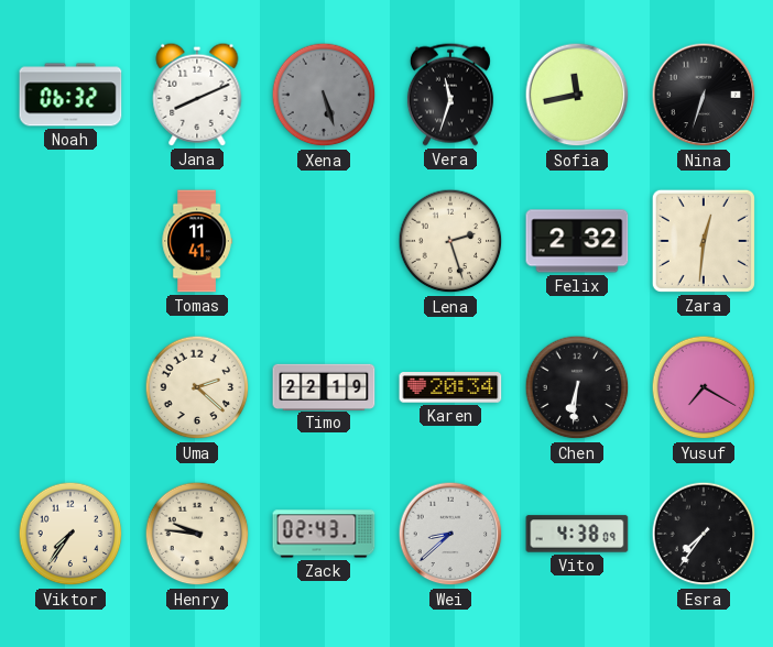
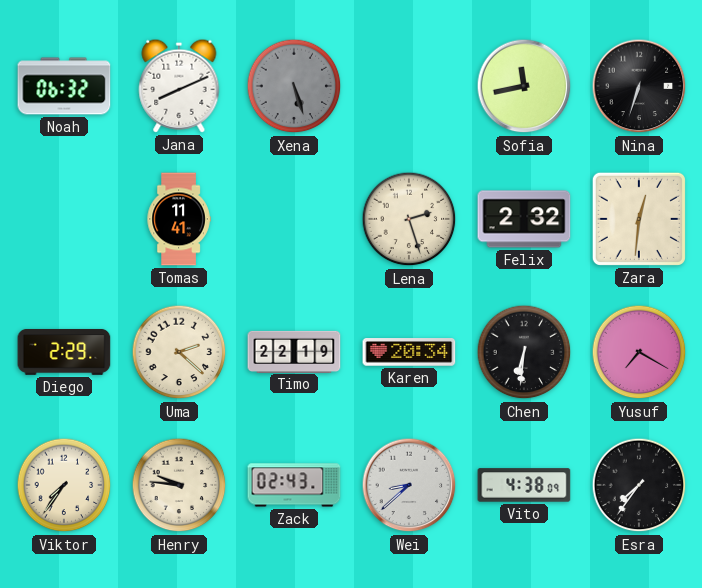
Vera: 11:33 -> none (450, 95)
Diego: none -> 2:29 (64, 352)
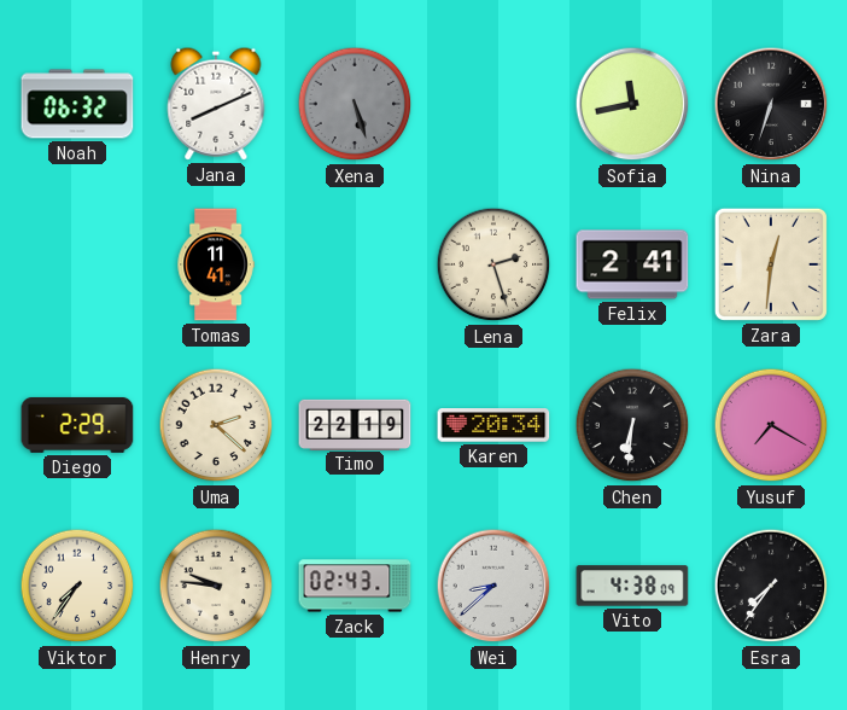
Felix: 2:32 -> 2:41 (632, 264)
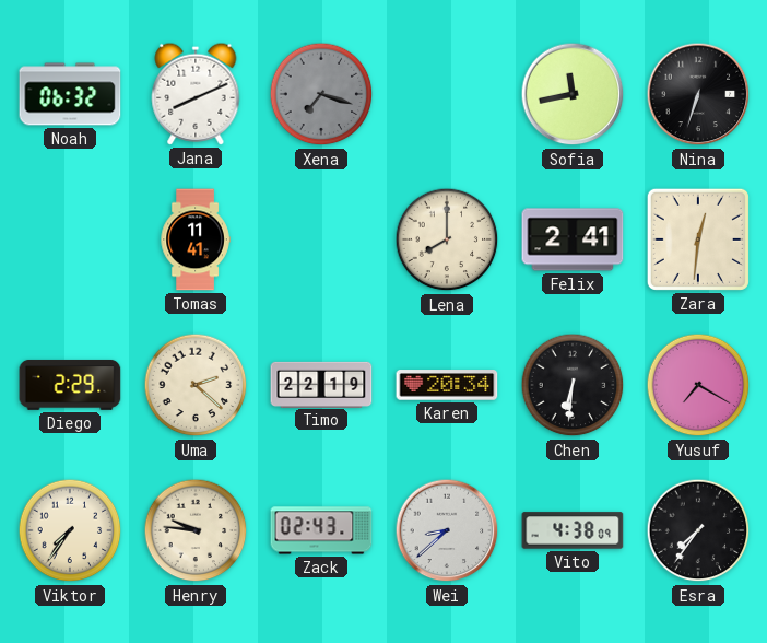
Xena: 5:27 -> 7:18 (321, 94)
Lena: 2:27 -> 8:00 (447, 239)
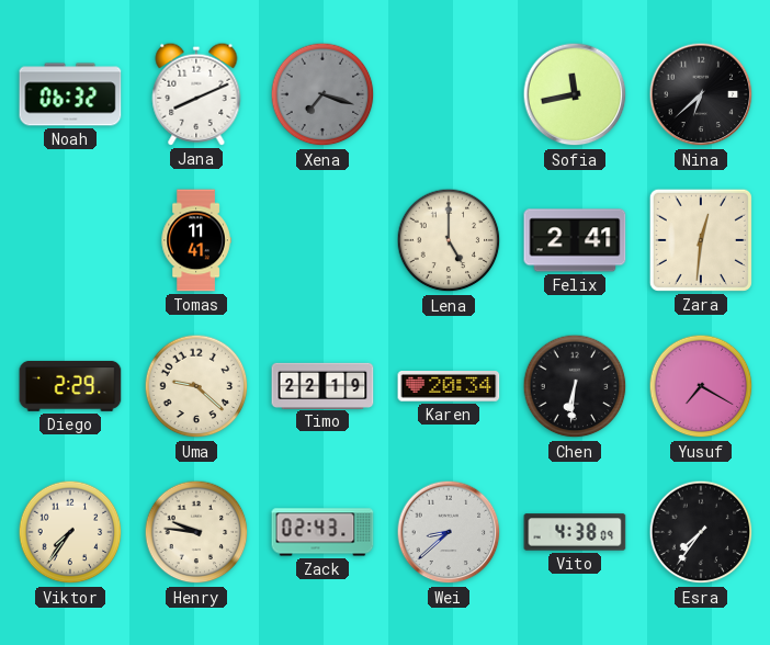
Nina: 6:33 -> 6:38 (701, 94)
Lena: 8:00 -> 5:00 (449, 240)
Uma: 2:22 -> 9:22 (196, 386)
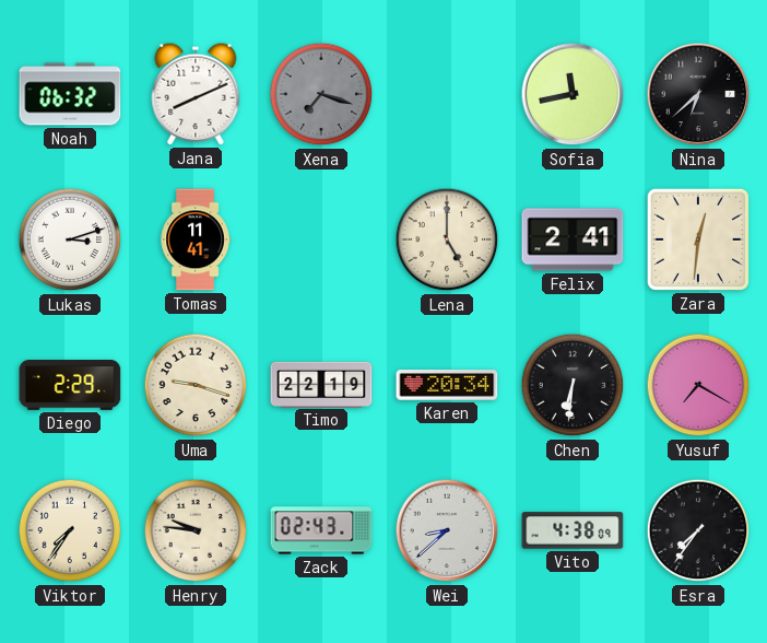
Lukas: none -> 3:12 (70, 239)
Uma: 9:22 -> 9:18 (196, 385)
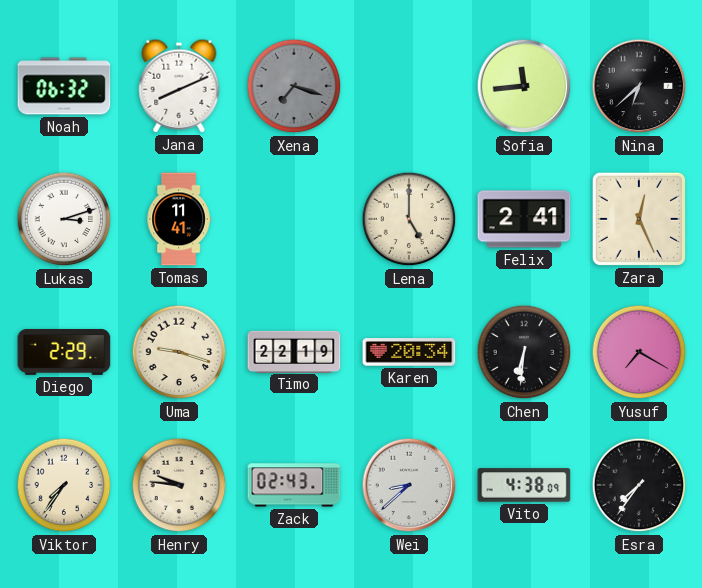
Sofia: 11:43 -> 11:44 (524, 86)
Zara: 12:31 -> 12:26 (639, 219)
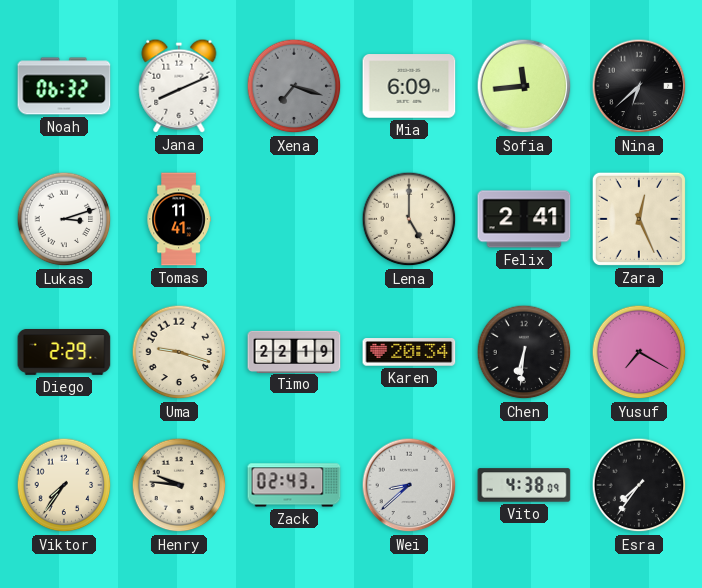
Mia: none -> 6:09 (409, 86)
